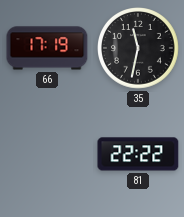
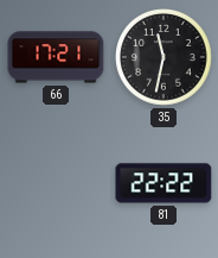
66: 17:19 -> 17:21 (56, 57)
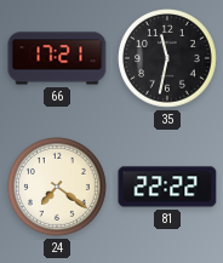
24: none -> 7:21 (58, 188)
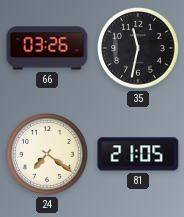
66: 17:21 -> 03:26 (47, 48)
81: 22:22 -> 21:05 (138, 154)
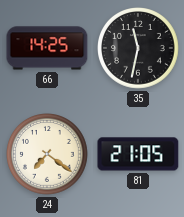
66: 03:26 -> 14:25 (47, 48)
